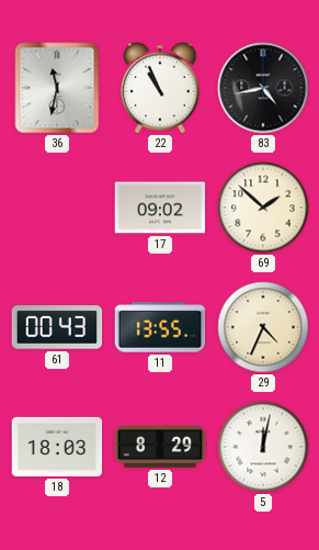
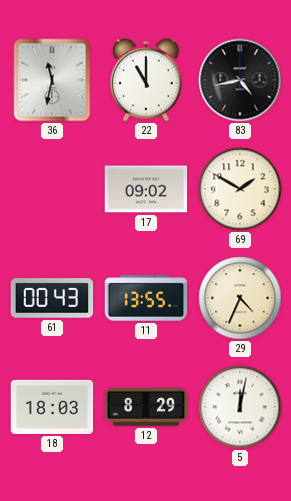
22: 10:56 -> 11:00 (146, 80)
69: 1:52 -> 1:50 (240, 189)
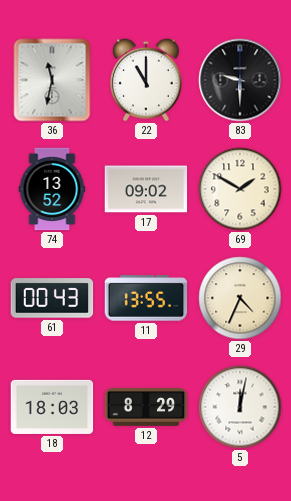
83: 4:43 -> 9:30 (240, 80)
74: none -> 13:52 (52, 189)
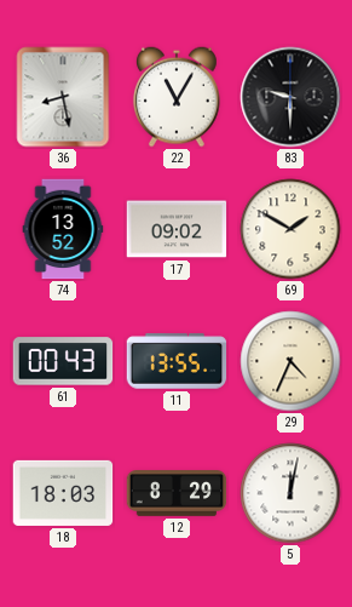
36: 11:32 -> 8:28 (63, 97)
22: 11:00 -> 11:05 (177, 97)
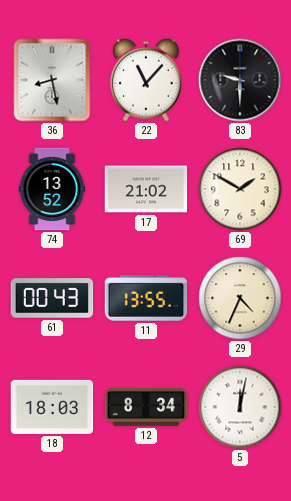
22: 11:05 -> 11:07 (146, 80)
17: 09:02 -> 21:02 (146, 189)
12: 8:29 -> 8:34 (146, 408)
